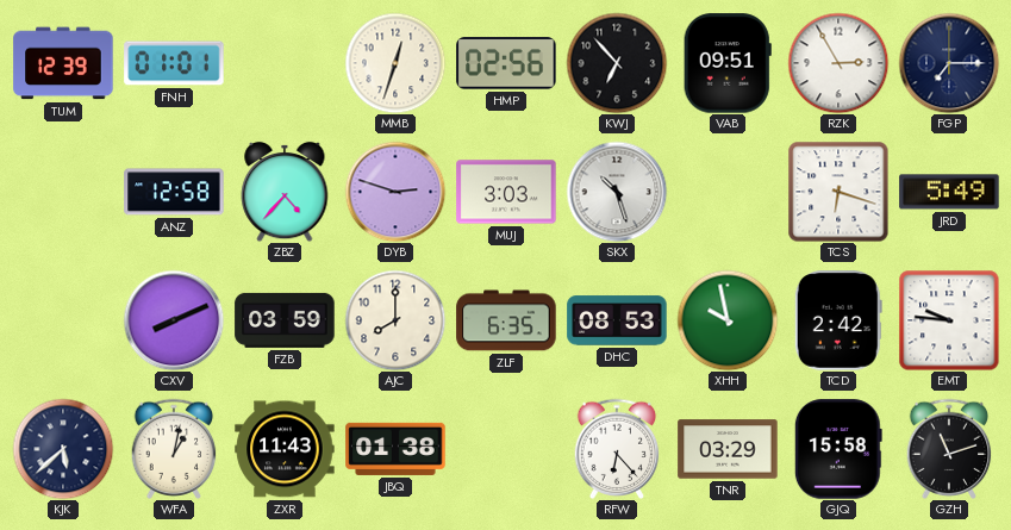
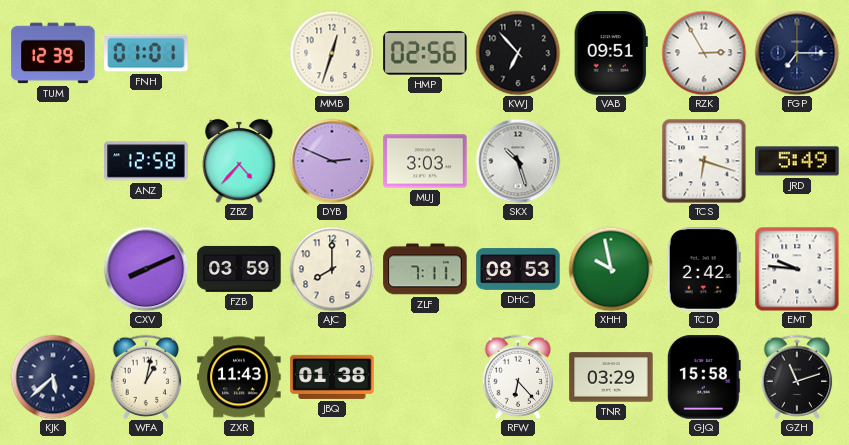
DYB: 2:48 -> 2:49 (332, 161)
ZLF: 6:35 -> 7:11 (425, 269)
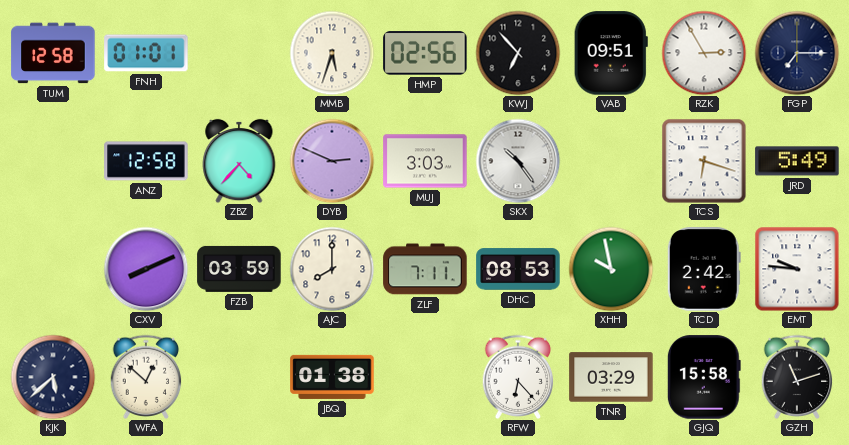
TUM: 12:39 -> 12:58 (53, 53)
MMB: 12:33 -> 5:33 (332, 53)
SKX: 10:27 -> 10:24 (518, 161)
WFA: 1:02 -> 12:52 (146, 376)
ZXR: 11:43 -> none (239, 377)
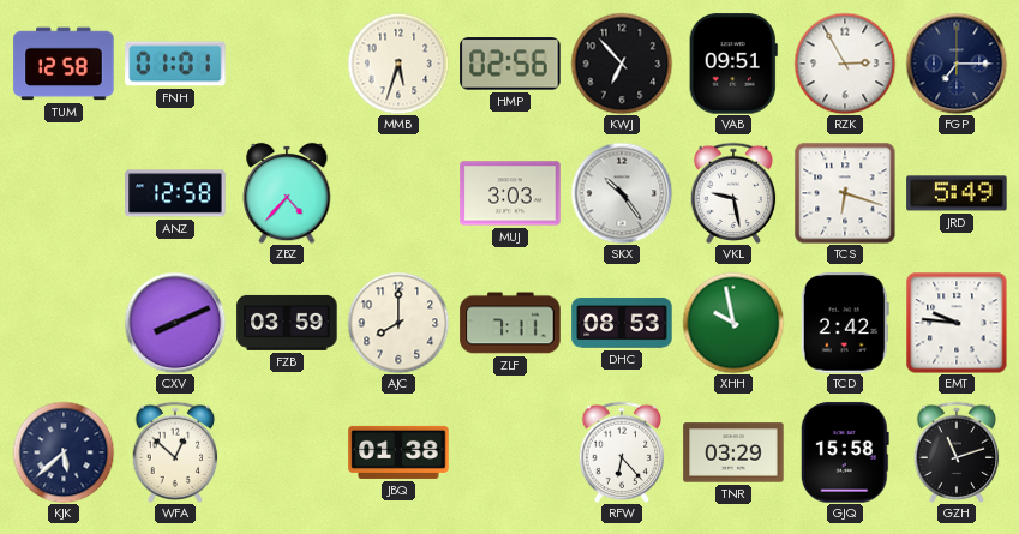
DYB: 2:49 -> none (332, 161)
VKL: none -> 9:28 (733, 192)
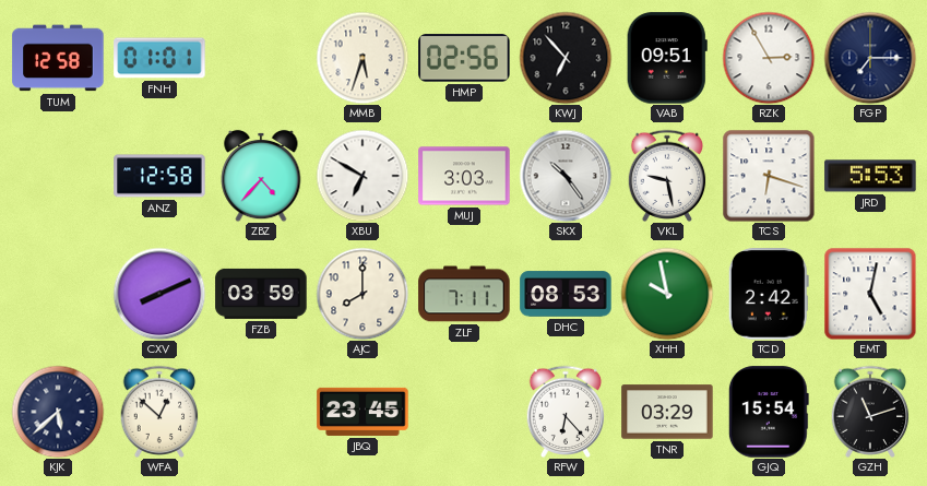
XBU: none -> 6:50 (363, 176)
JRD: 5:49 -> 5:53 (870, 176)
EMT: 9:46 -> 5:02 (870, 294)
JBQ: 01:38 -> 23:45 (363, 412)
GJQ: 15:58 -> 15:54 (769, 412)
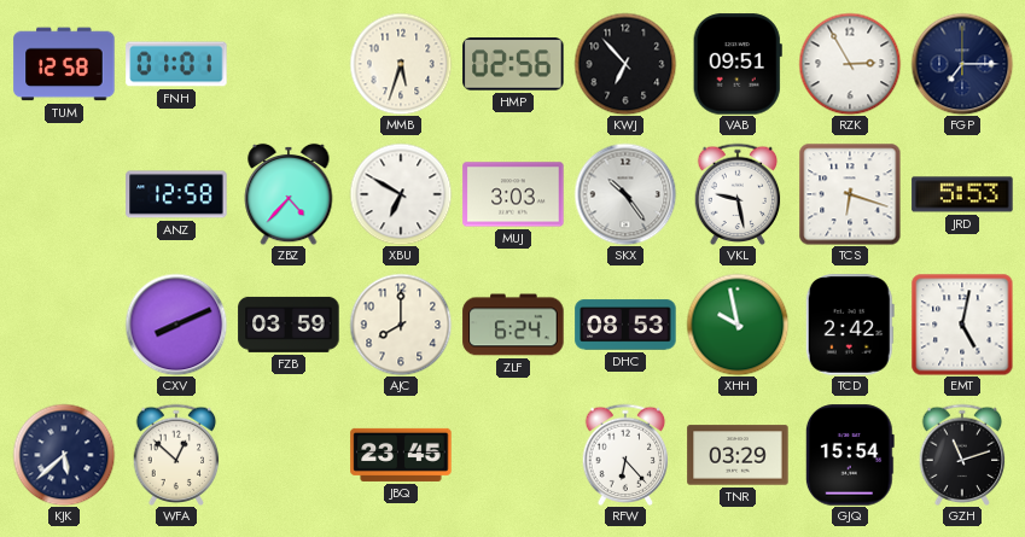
ZLF: 7:11 -> 6:24 (513, 325)
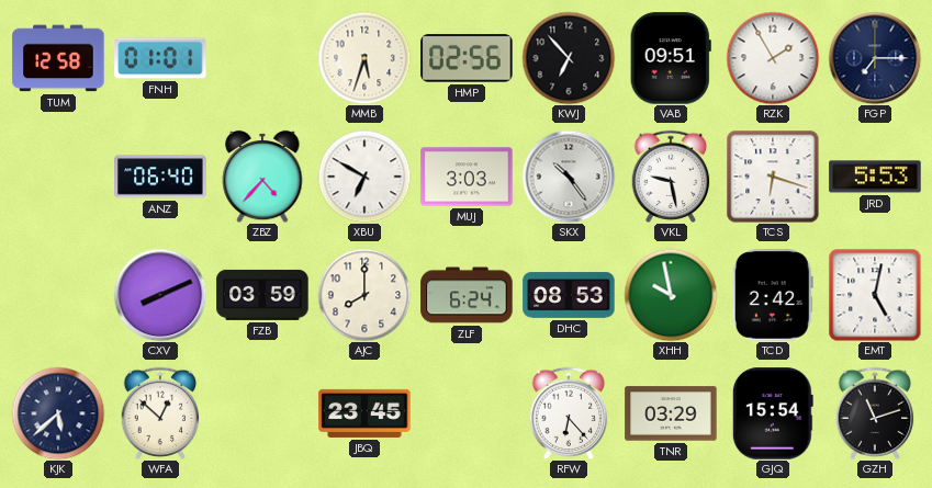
RZK: 2:55 -> 1:55 (773, 58)
ANZ: 12:58 -> 06:40 (160, 177)
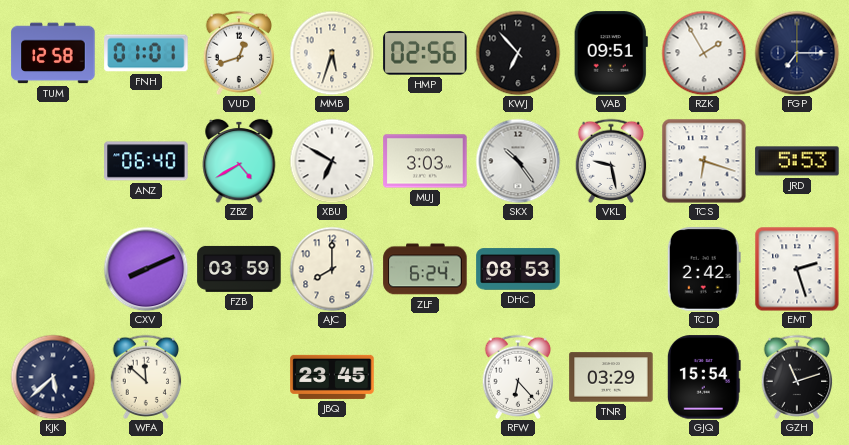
VUD: none -> 12:42 (239, 52)
ZBZ: 4:37 -> 4:40 (239, 161)
XHH: 9:58 -> none (671, 295)
EMT: 5:02 -> 2:27 (797, 269)
WFA: 12:52 -> 11:52 (146, 376)
